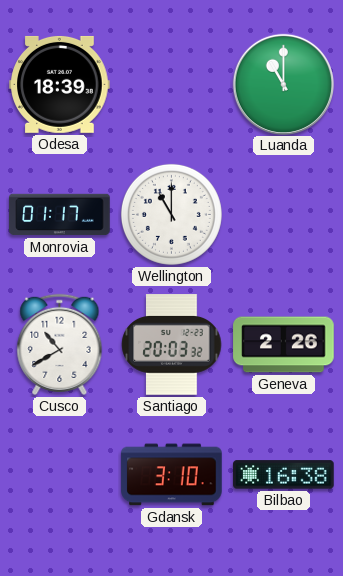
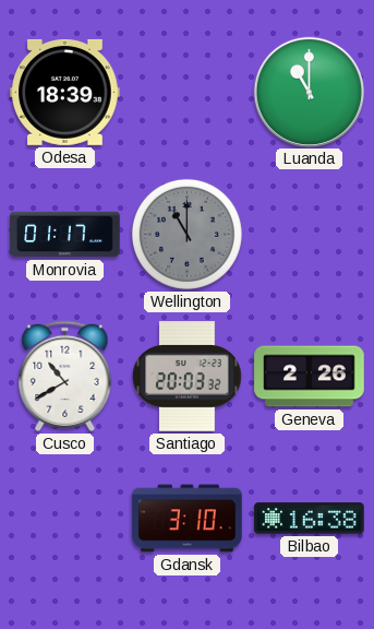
Wellington dial: white -> grey (186, 234)
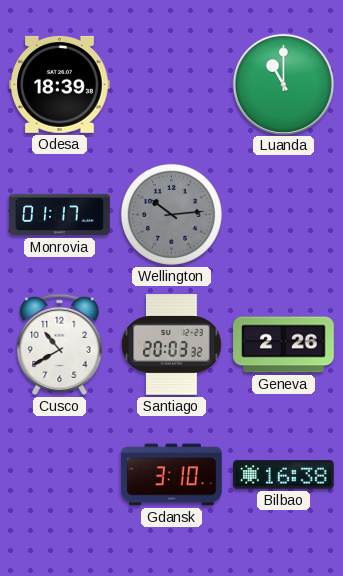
Wellington: 11:00 -> 10:14 (171, 214)
